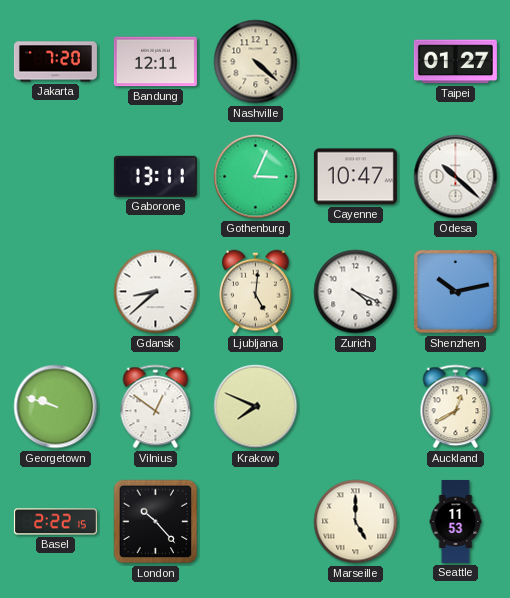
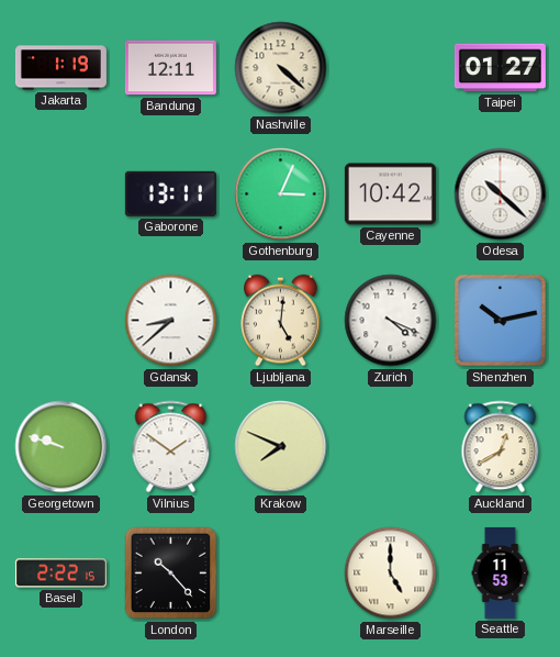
Jakarta: 7:20 -> 1:19 (60, 68)
Cayenne: 10:47 -> 10:42 (390, 194)
Vilnius: 12:51 -> 1:51 (171, 447)
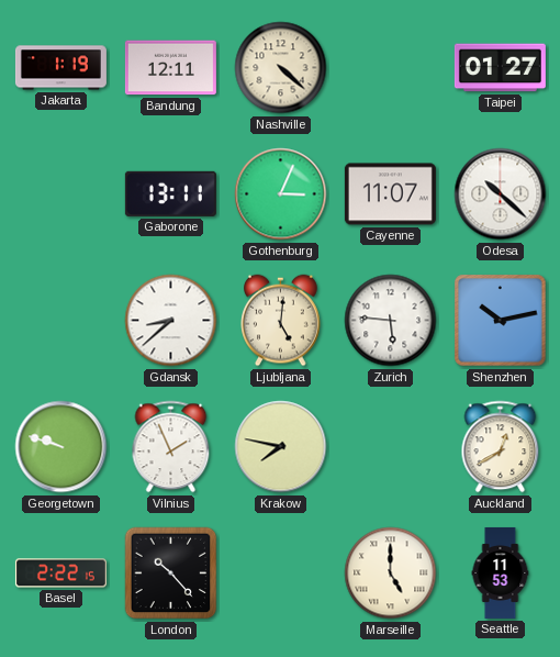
Cayenne: 10:42 -> 11:07 (390, 194)
Zurich: 4:19 -> 5:46 (391, 321)
Vilnius: 1:51 -> 1:56 (171, 447)
Krakow: 7:49 -> 7:47 (281, 447)
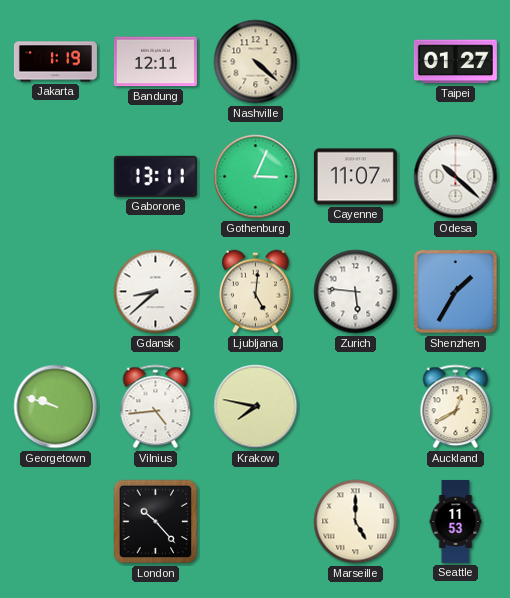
Shenzhen: 10:13 -> 1:35 (456, 292)
Vilnius: 1:56 -> 4:44 (156, 407)
Basel: 2:22 -> none (60, 574)
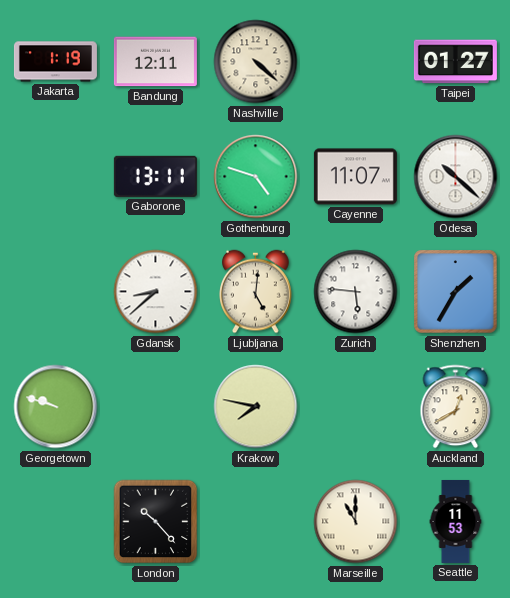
Gothenburg: 3:04 -> 4:48 (256, 177)
Vilnius: 4:44 -> none (156, 407)
Marseille: 5:00 -> 11:00 (356, 522)
